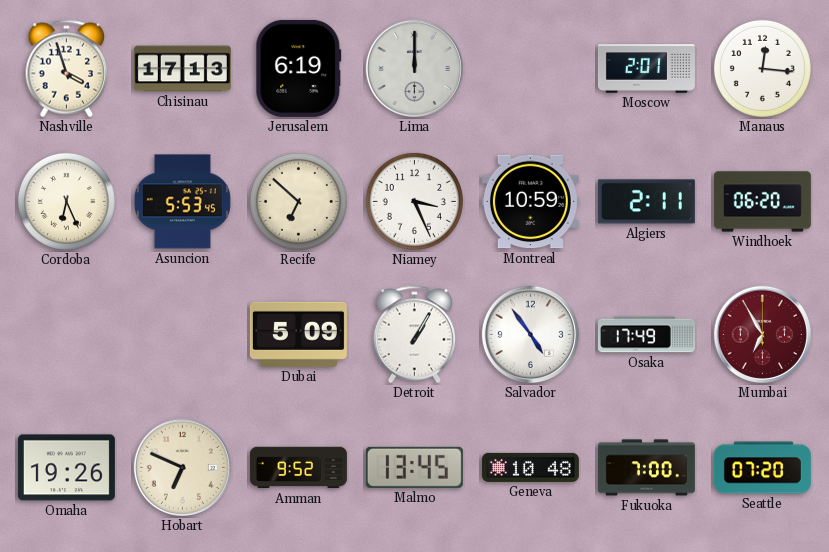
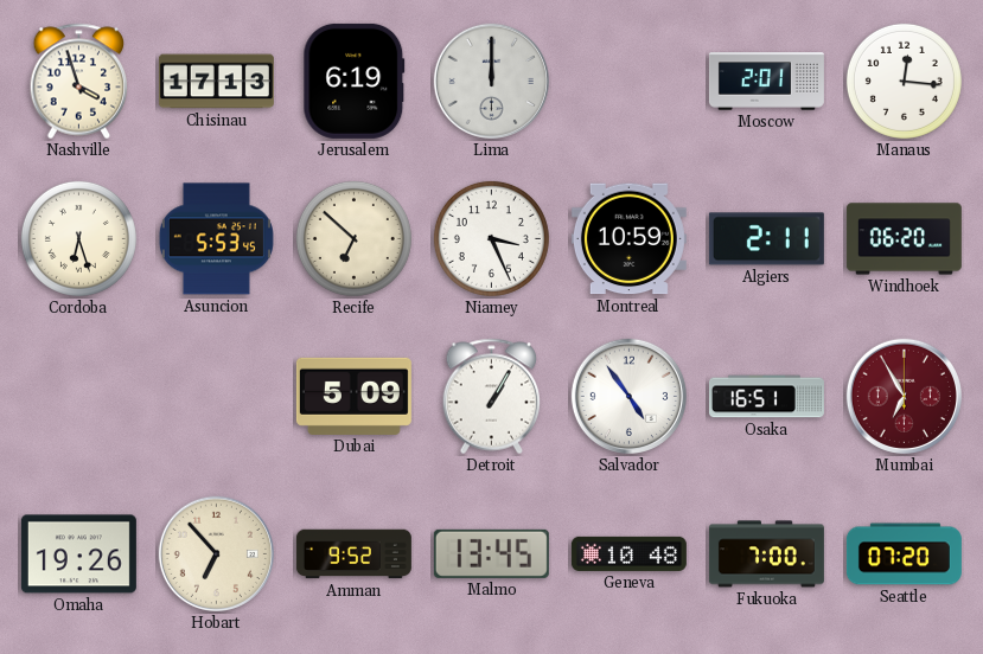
Cordoba: 6:26 -> 6:27 (78, 238)
Osaka: 17:49 -> 16:51 (766, 397)
Hobart: 6:49 -> 6:53 (216, 553)
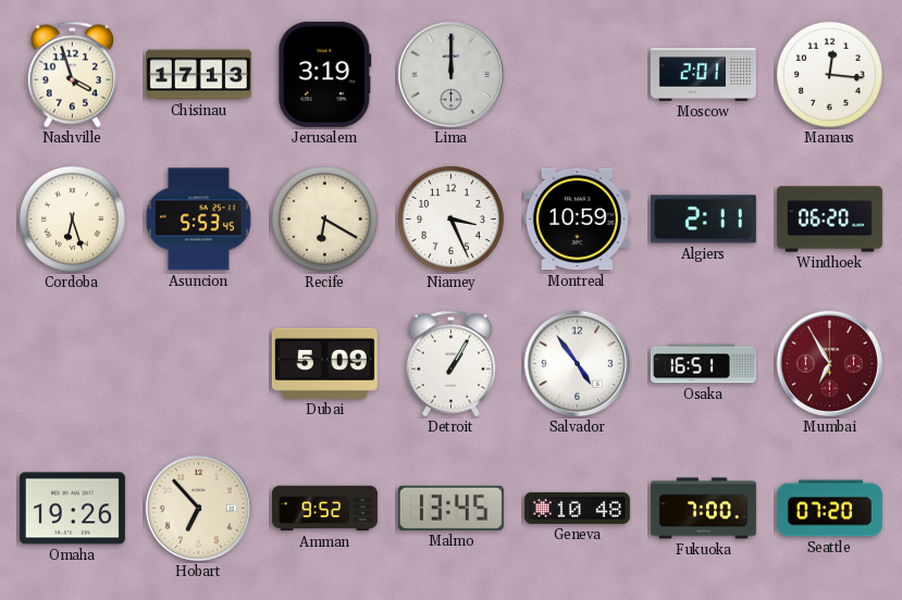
Jerusalem: 6:19 -> 3:19 (325, 74)
Recife: 6:52 -> 6:20 (324, 218)
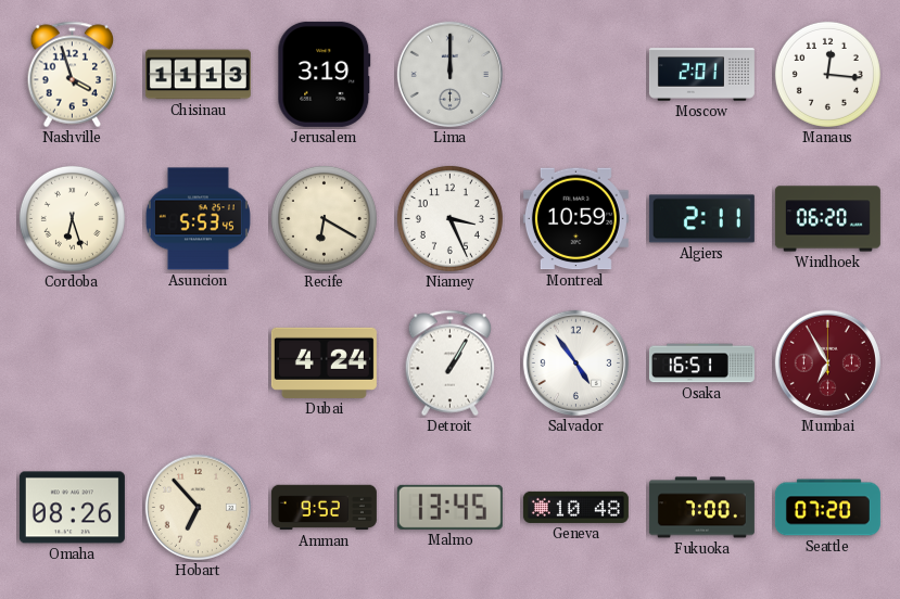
Chisinau: 17:13 -> 11:13 (198, 75)
Dubai: 5:09 -> 4:24 (324, 362)
Omaha: 19:26 -> 08:26 (72, 508)
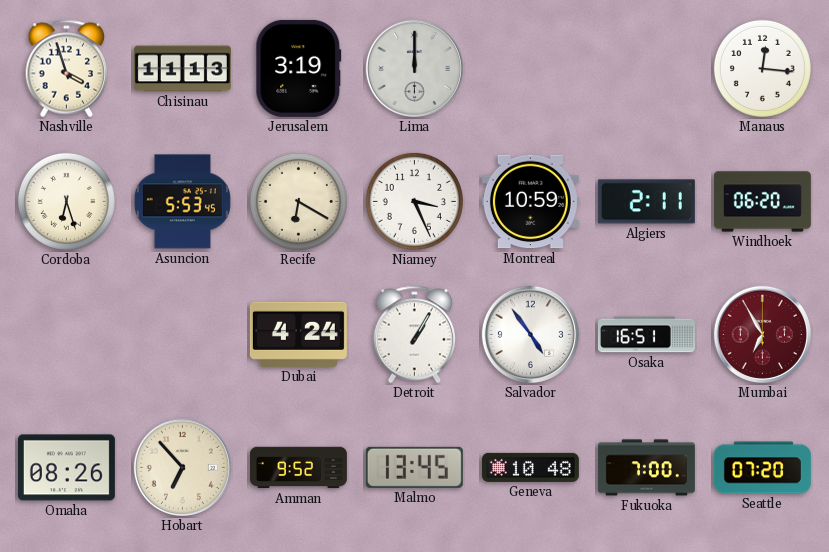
Moscow: 2:01 -> none (701, 75)
